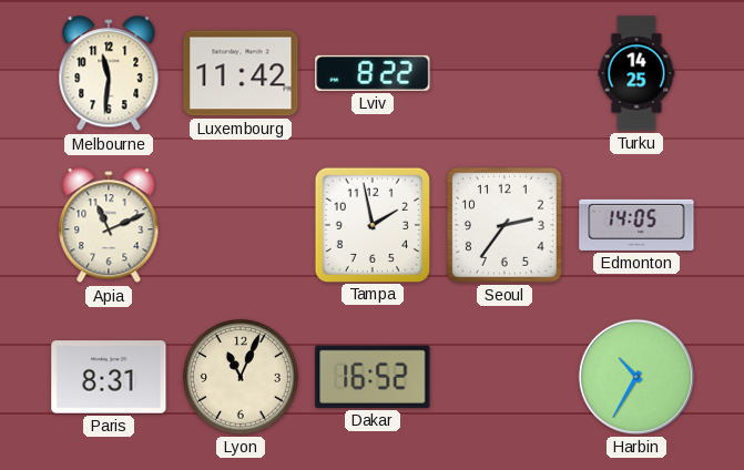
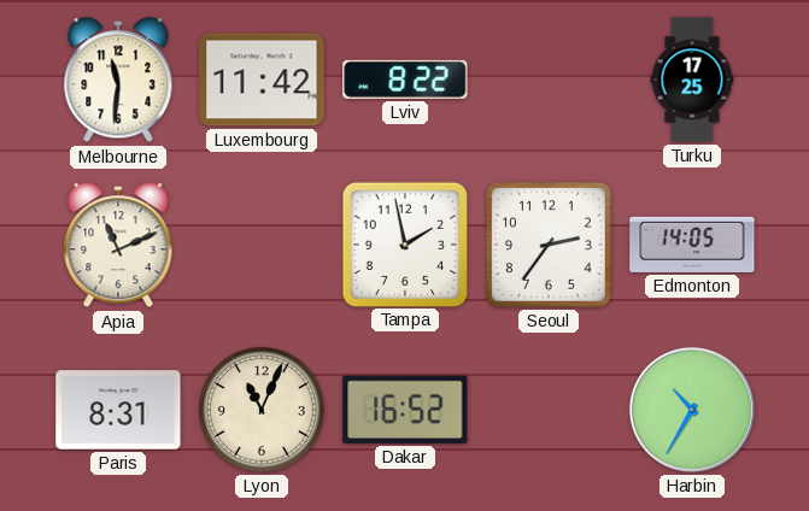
Turku: 14:25 -> 17:25 (692, 80)
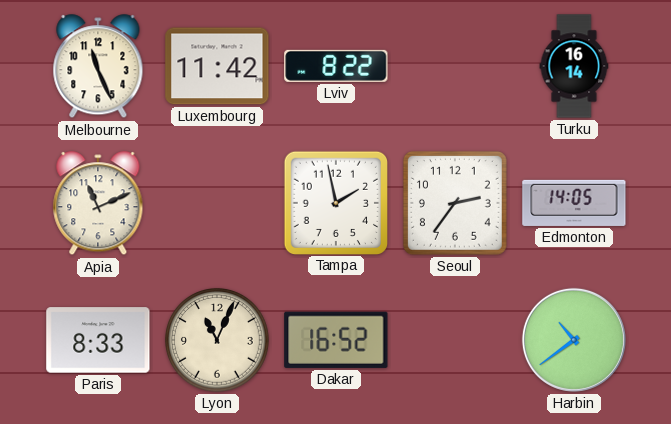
Melbourne: 11:31 -> 11:26 (98, 67)
Turku: 17:25 -> 16:14 (574, 66)
Paris: 8:31 -> 8:33 (98, 340)
Harbin: 10:35 -> 10:39 (574, 340)
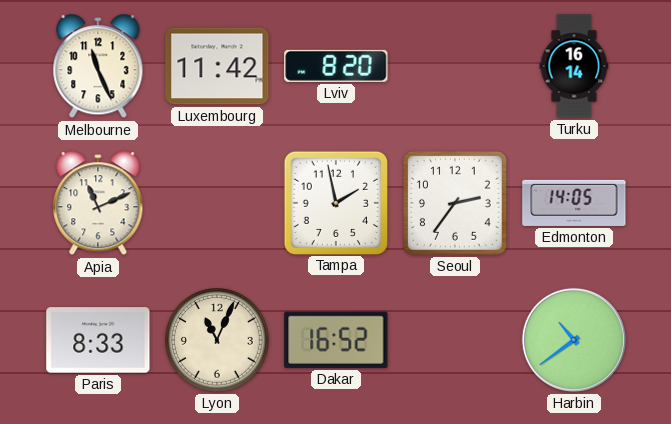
Lviv: 8:22 -> 8:20 (336, 66)
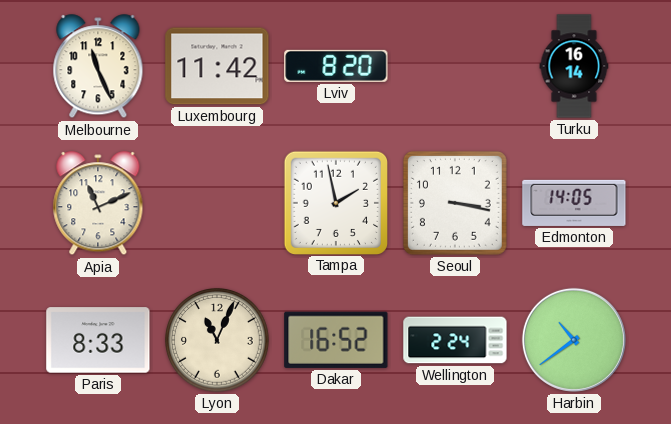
Seoul: 2:36 -> 3:17 (455, 203)
Wellington: none -> 2:24 (455, 340)
